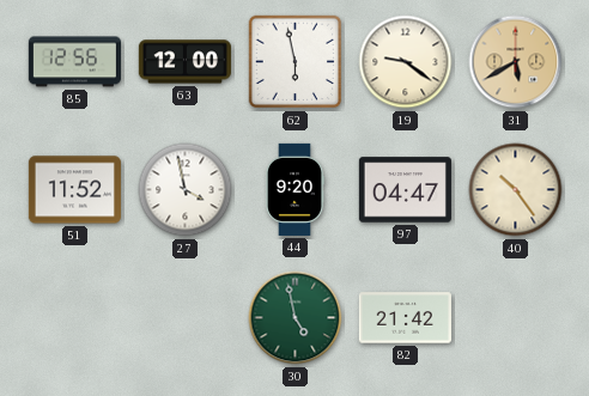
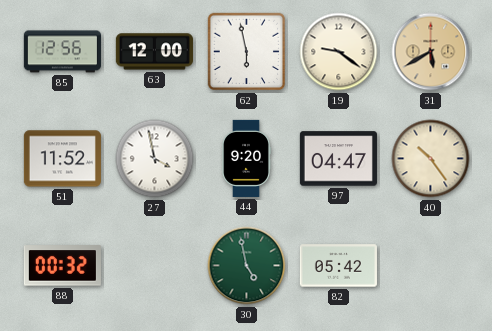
88: none -> 00:32 (62, 266)
82: 21:42 -> 05:42 (338, 266)
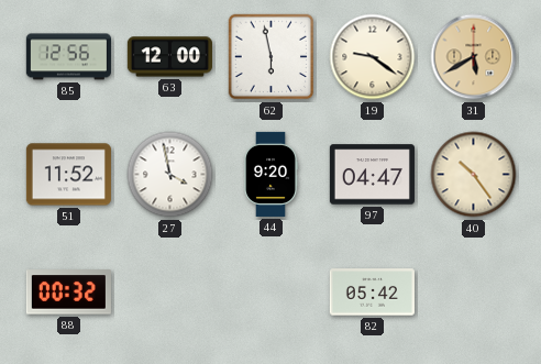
30: 4:58 -> none (247, 266)
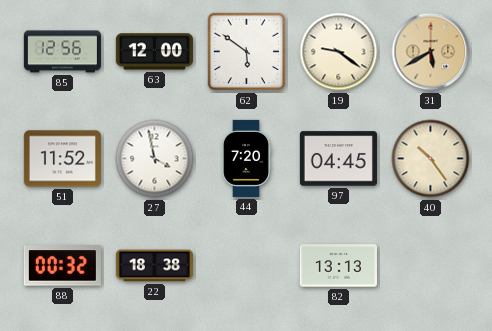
62: 5:58 -> 5:51 (247, 52)
44: 9:20 -> 7:20 (246, 158)
97: 04:47 -> 04:45 (338, 159)
22: none -> 18:38 (154, 266)
82: 05:42 -> 13:13 (338, 266)
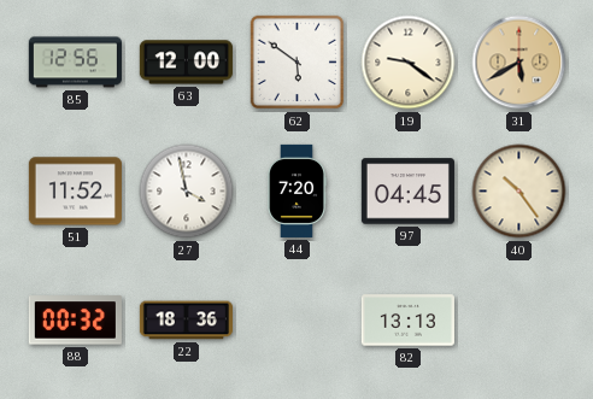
22: 18:38 -> 18:36 (186, 321)
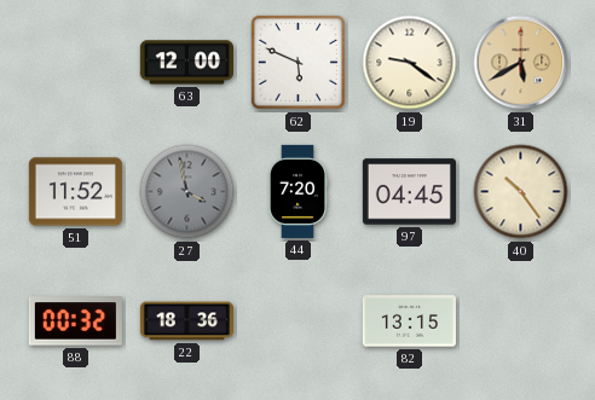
85: 12:56 -> none (75, 63)
62: 5:51 -> 5:49 (299, 63)
27 dial: white -> grey (187, 192)
82: 13:13 -> 13:15 (409, 321)
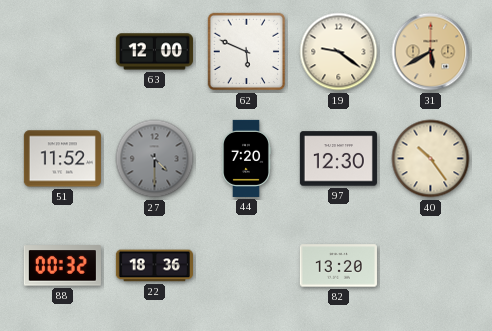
27: 3:58 -> 4:30 (155, 159)
97: 04:45 -> 12:30 (338, 159)
82: 13:15 -> 13:20 (338, 266)
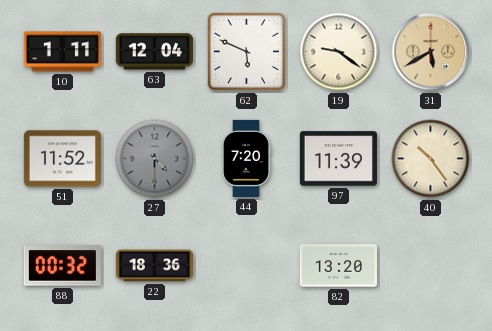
10: none -> 1:11 (62, 52)
63: 12:00 -> 12:04 (154, 52)
97: 12:30 -> 11:39 (338, 159)
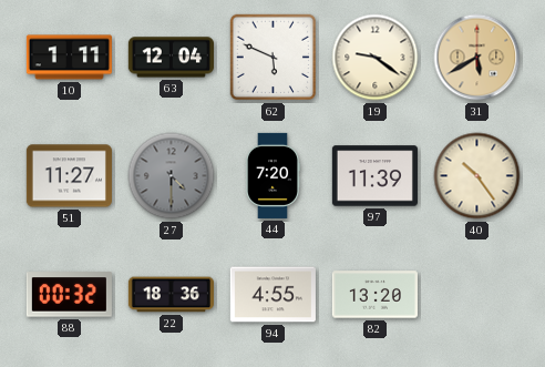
51: 11:52 -> 11:27 (69, 176)
94: none -> 4:55 (272, 295)
